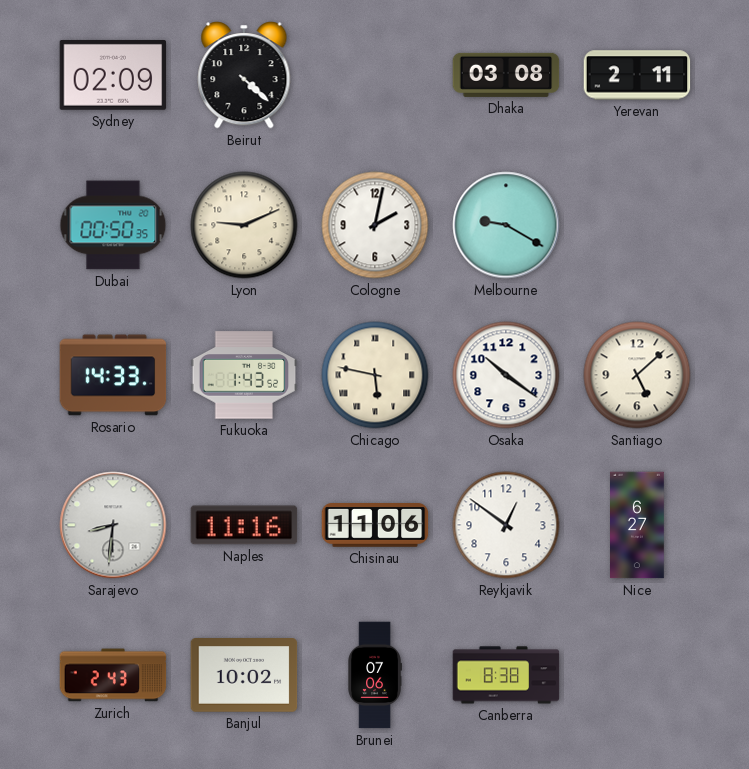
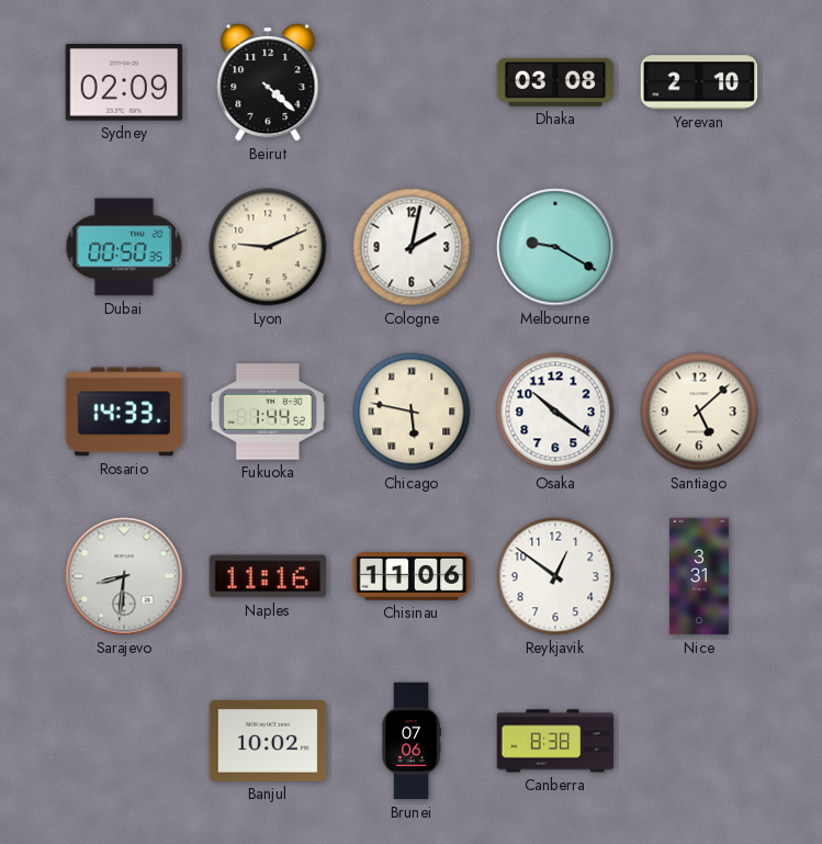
Yerevan: 2:11 -> 2:10 (699, 82)
Fukuoka: 1:43 -> 1:44 (268, 412)
Nice: 6:27 -> 3:31 (700, 576)
Zurich: 2:43 -> none (113, 675)
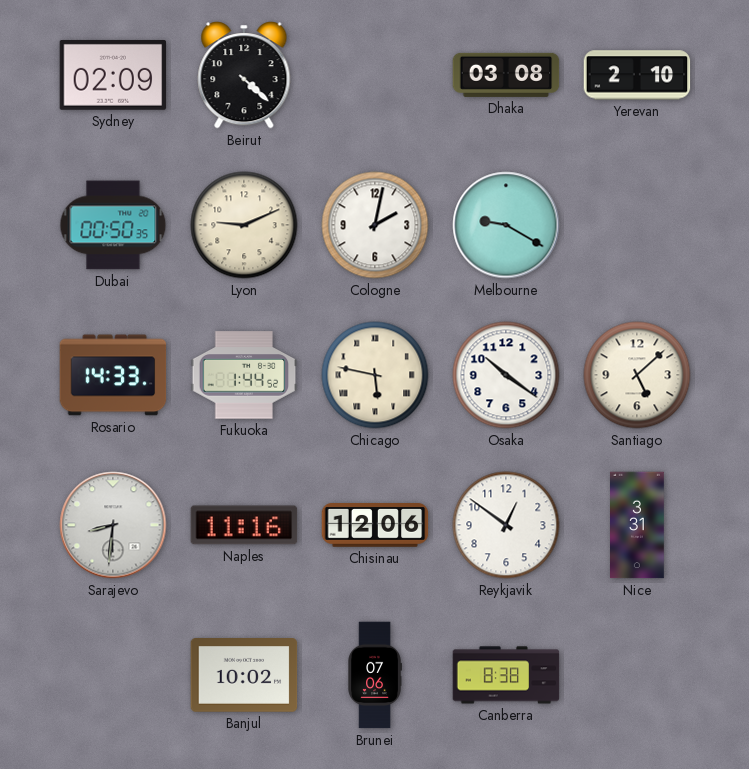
Chisinau: 11:06 -> 12:06 (375, 525)
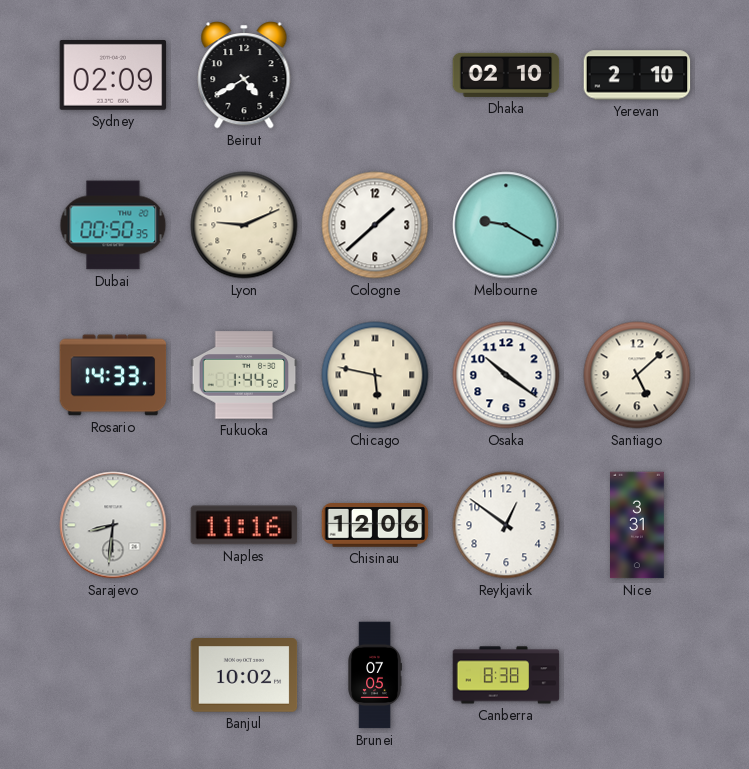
Beirut: 4:22 -> 4:40 (244, 75)
Dhaka: 03:08 -> 02:10 (506, 75)
Cologne: 2:02 -> 1:38 (375, 225)
Brunei: 07:06 -> 07:05 (375, 675)
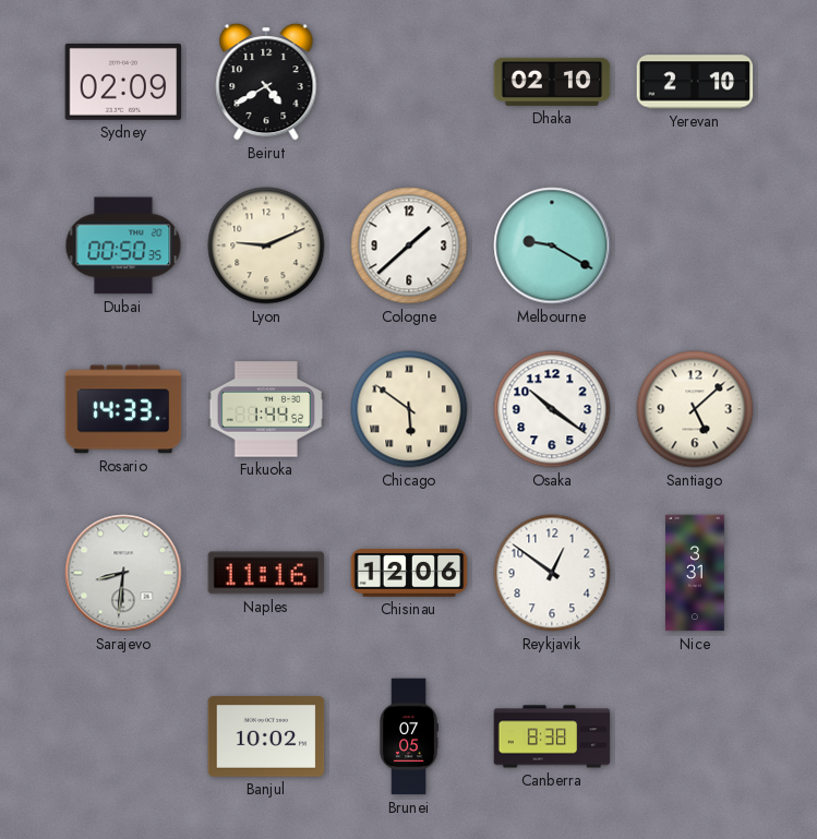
Chicago: 5:47 -> 5:51 (409, 409)
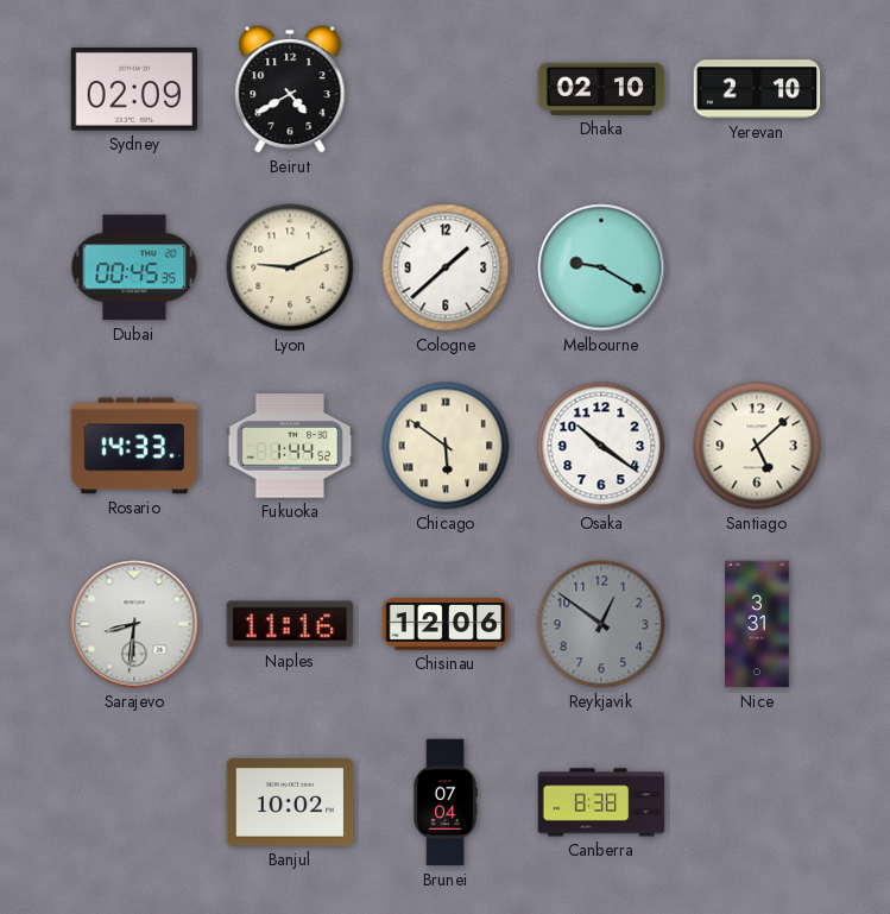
Dubai: 00:50 -> 00:45 (134, 267)
Reykjavik dial: white -> grey (601, 624)
Brunei: 07:05 -> 07:04 (446, 802)
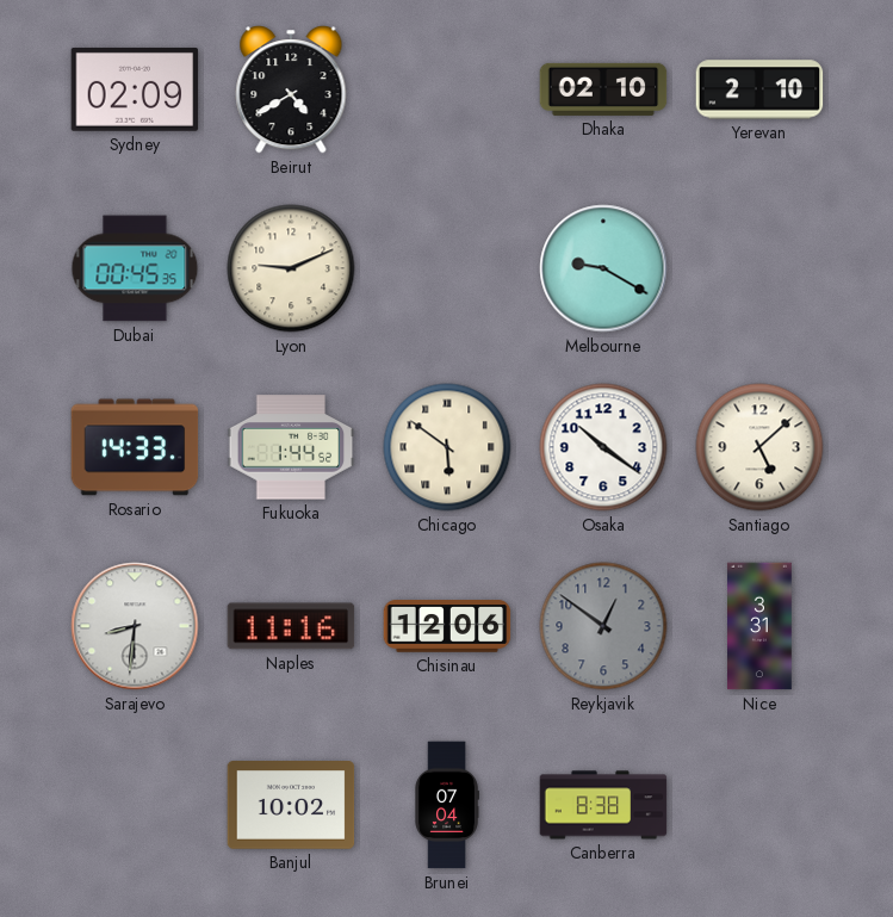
Cologne: 1:38 -> none (446, 267)
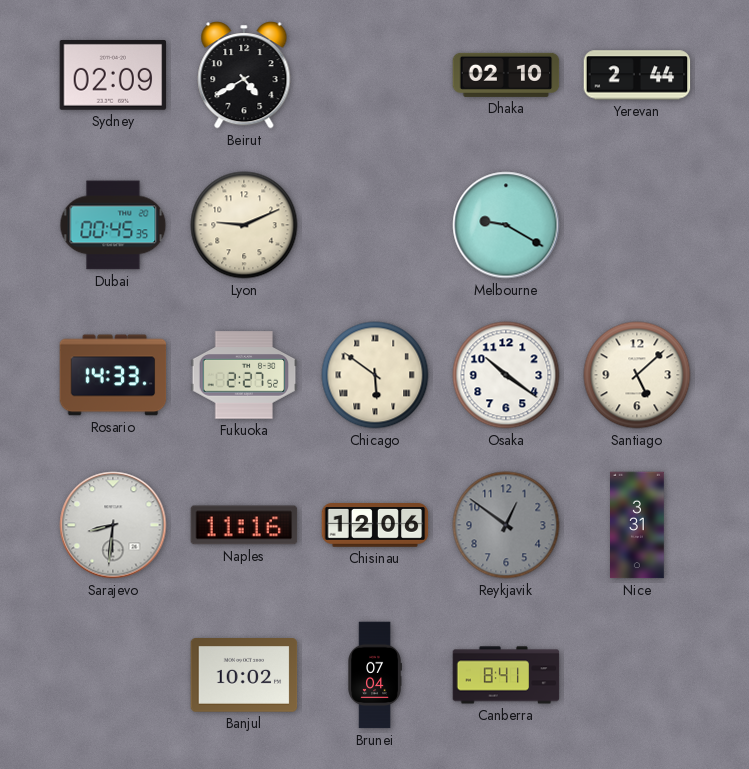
Yerevan: 2:10 -> 2:44 (637, 75)
Fukuoka: 1:44 -> 2:27 (244, 375)
Canberra: 8:38 -> 8:41 (506, 675)
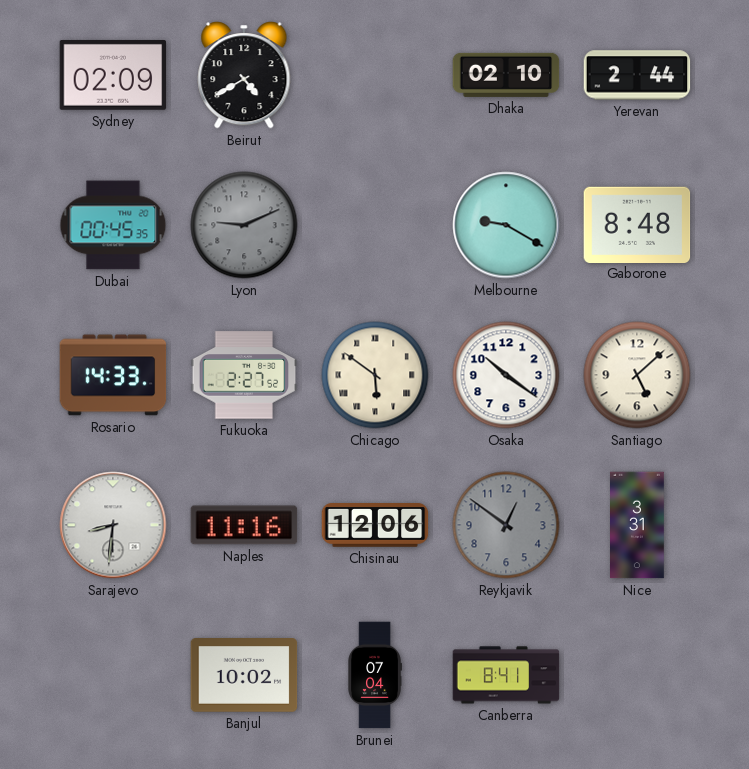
Lyon dial: cream -> grey (244, 225)
Gaborone: none -> 8:48 (637, 224)
